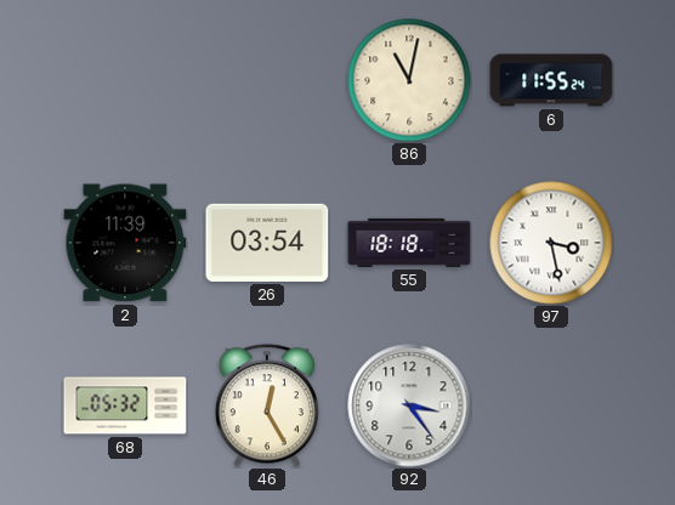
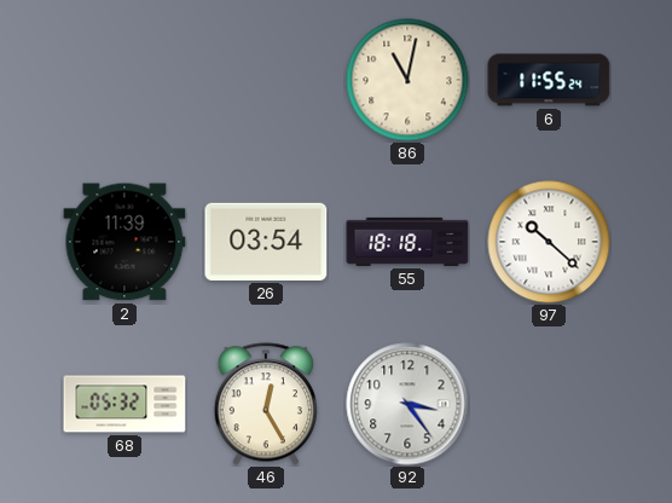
97: 3:28 -> 10:22 (549, 242)
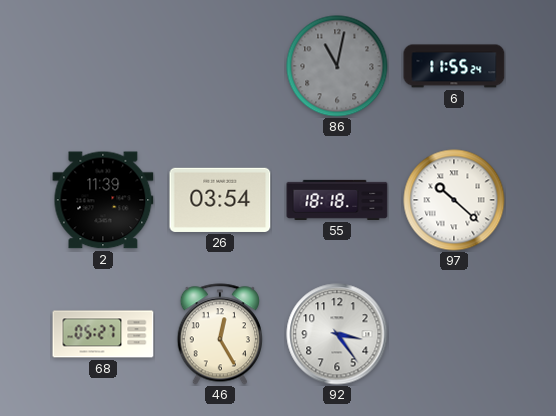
86 dial: cream -> grey (337, 66)
68: 05:32 -> 05:27 (103, 334)
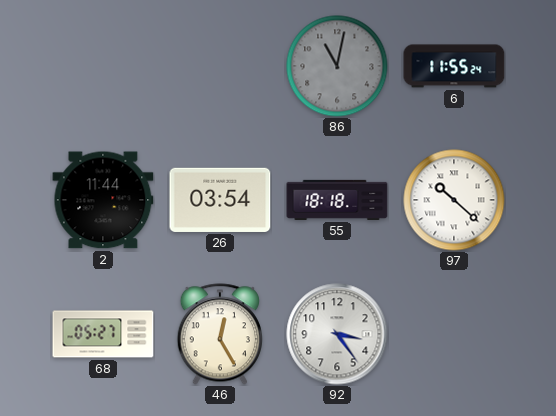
2: 11:39 -> 11:44 (103, 200)
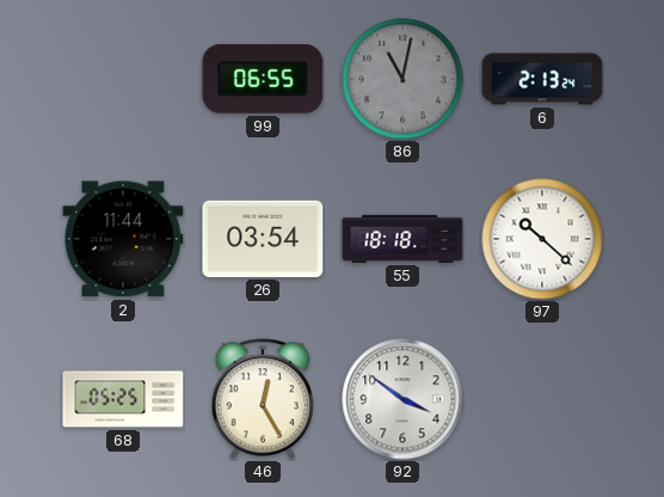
99: none -> 06:55 (263, 79)
6: 11:55 -> 2:13 (542, 79)
68: 05:27 -> 05:25 (123, 399)
92: 3:24 -> 3:51 (402, 399)
